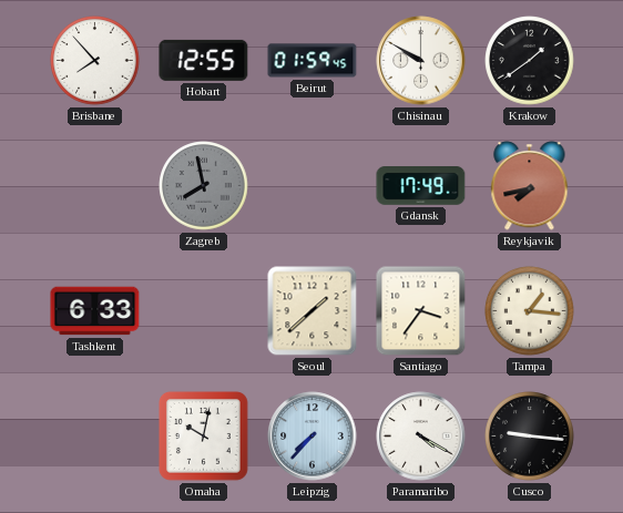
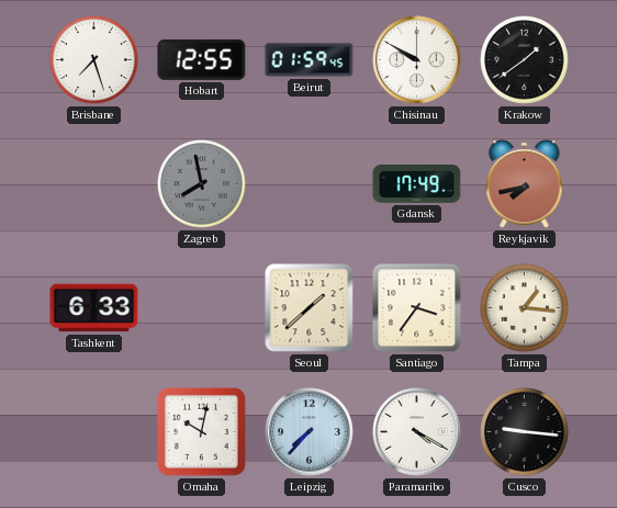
Brisbane: 7:53 -> 7:27 (94, 60)
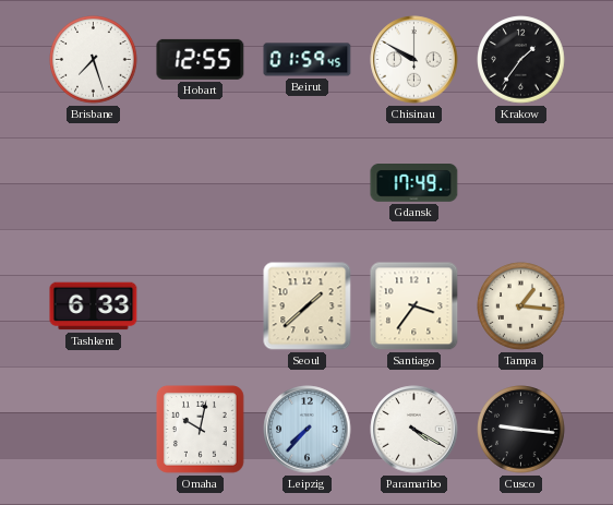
Krakow: 1:39 -> 1:36 (521, 60)
Zagreb: 7:58 -> none (202, 184)
Reykjavik: 7:43 -> none (525, 184)
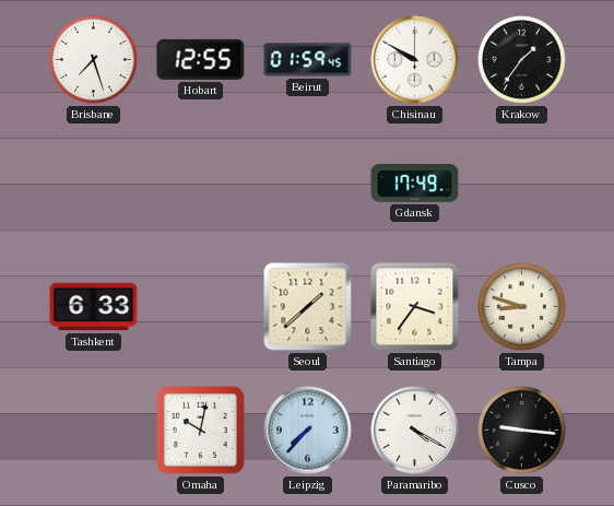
Tampa: 1:16 -> 8:48 (522, 307)
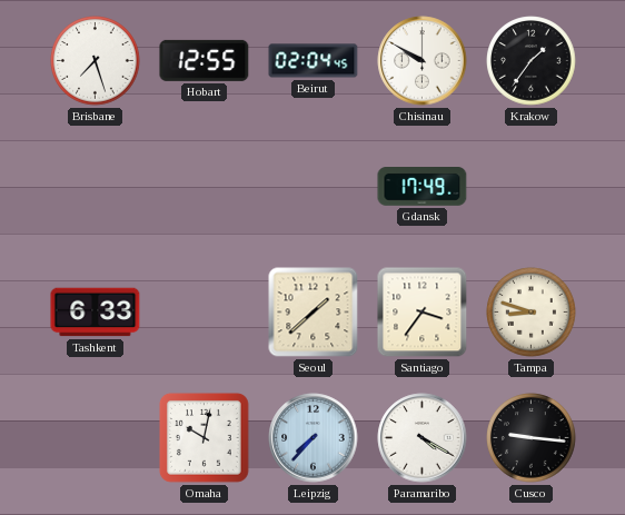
Beirut: 01:59 -> 02:04 (314, 61)
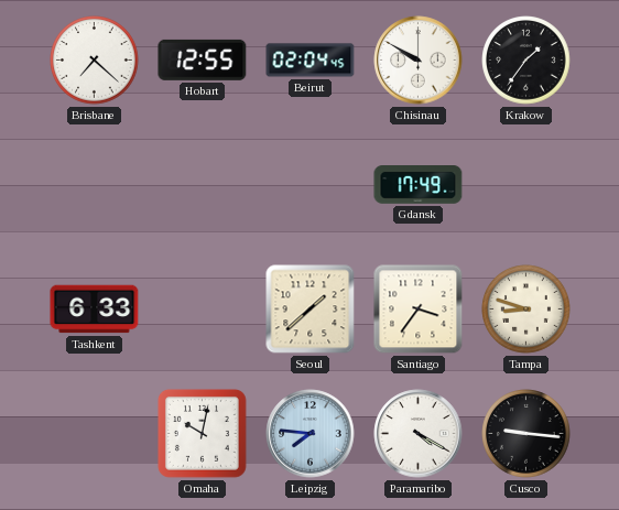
Brisbane: 7:27 -> 7:22 (95, 61)
Leipzig: 7:37 -> 7:46 (311, 434)
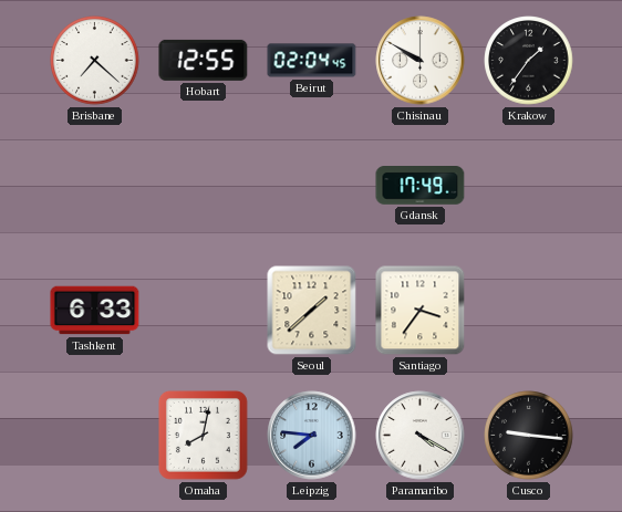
Tampa: 8:48 -> none (526, 310)
Omaha: 10:02 -> 8:02 (204, 436)
